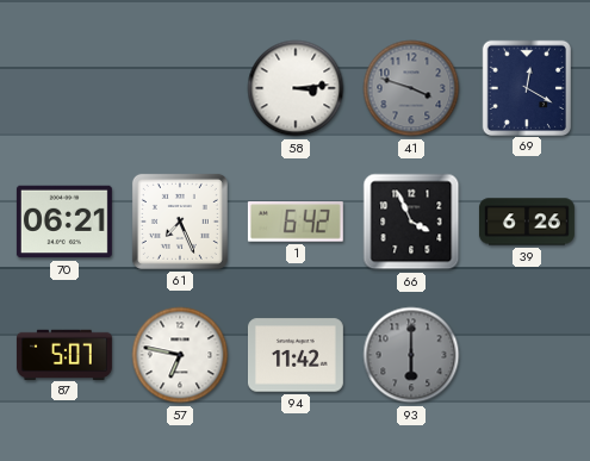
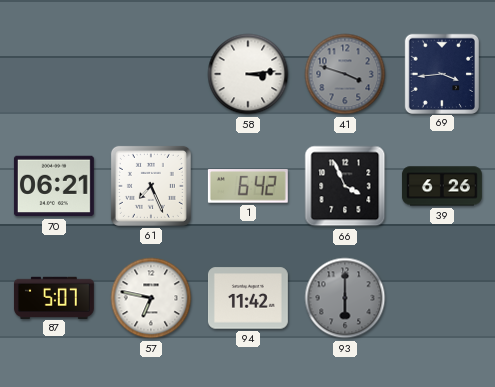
69: 12:20 -> 3:44 (441, 73)
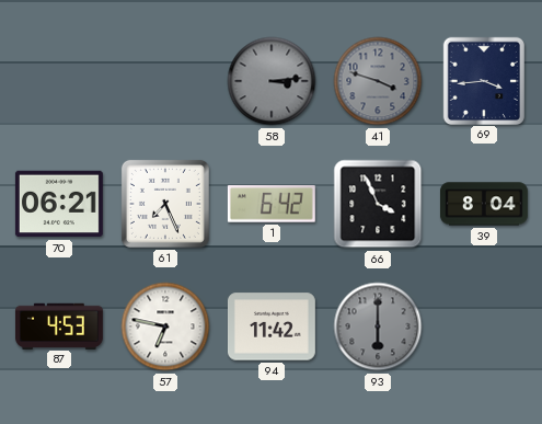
58 dial: white -> grey (272, 81)
39: 6:26 -> 8:04 (484, 204)
87: 5:07 -> 4:53 (59, 325)
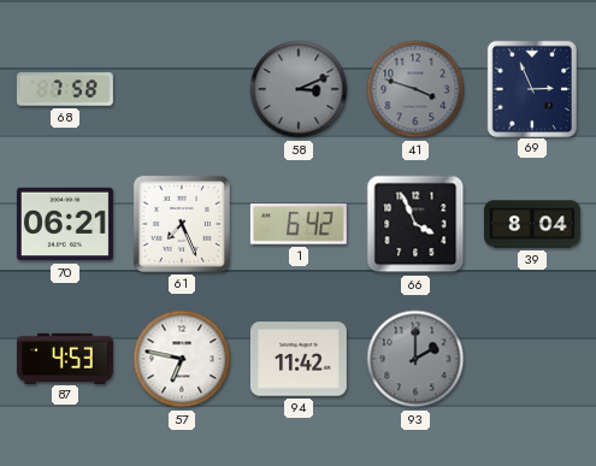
68: none -> 7:58 (65, 89)
58: 3:14 -> 3:11 (299, 89)
69: 3:44 -> 2:56 (531, 88)
93: 6:00 -> 2:00 (415, 359)
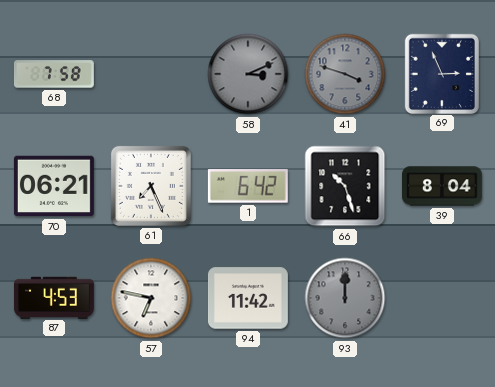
66: 3:56 -> 10:27 (345, 186)
93: 2:00 -> 12:00 (345, 298)
